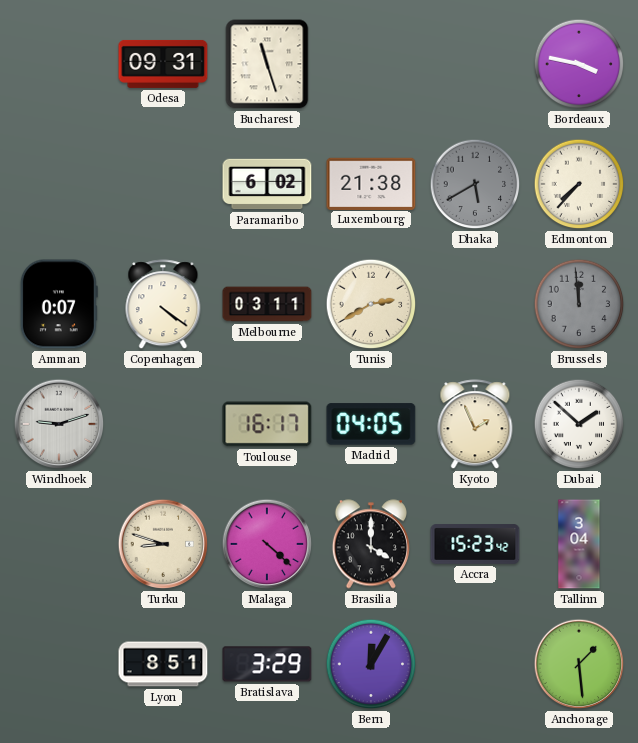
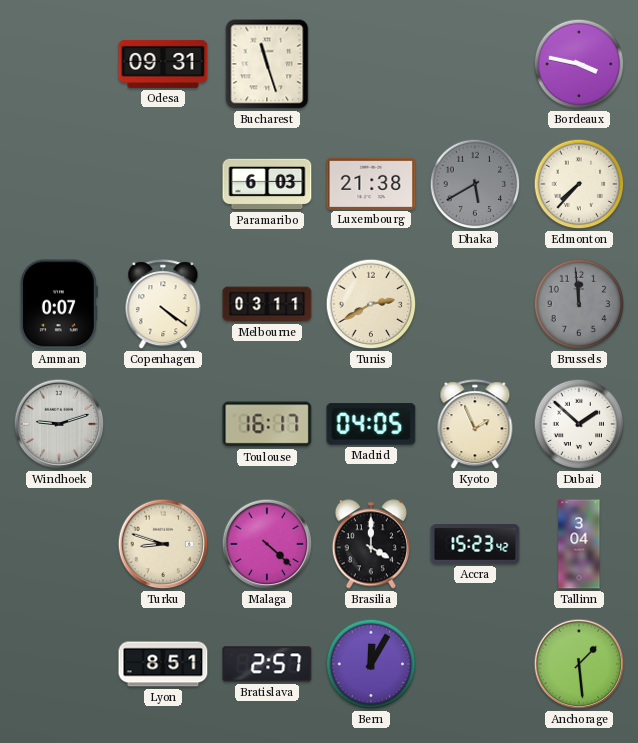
Paramaribo: 6:02 -> 6:03 (267, 184)
Bratislava: 3:29 -> 2:57 (267, 664)
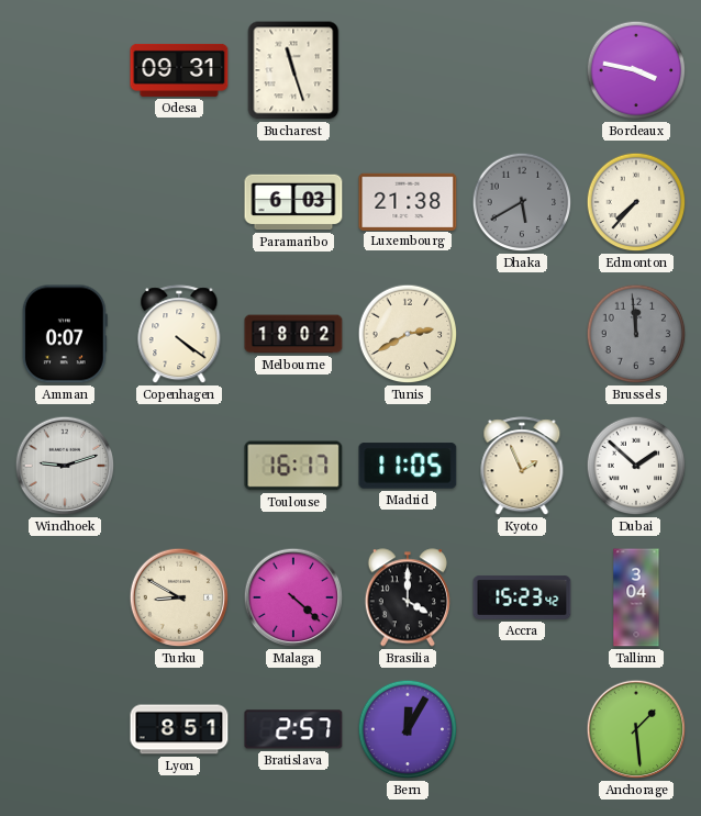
Melbourne: 03:11 -> 18:02 (293, 334)
Madrid: 04:05 -> 11:05 (408, 466)
Turku: 8:48 -> 8:50 (179, 597)
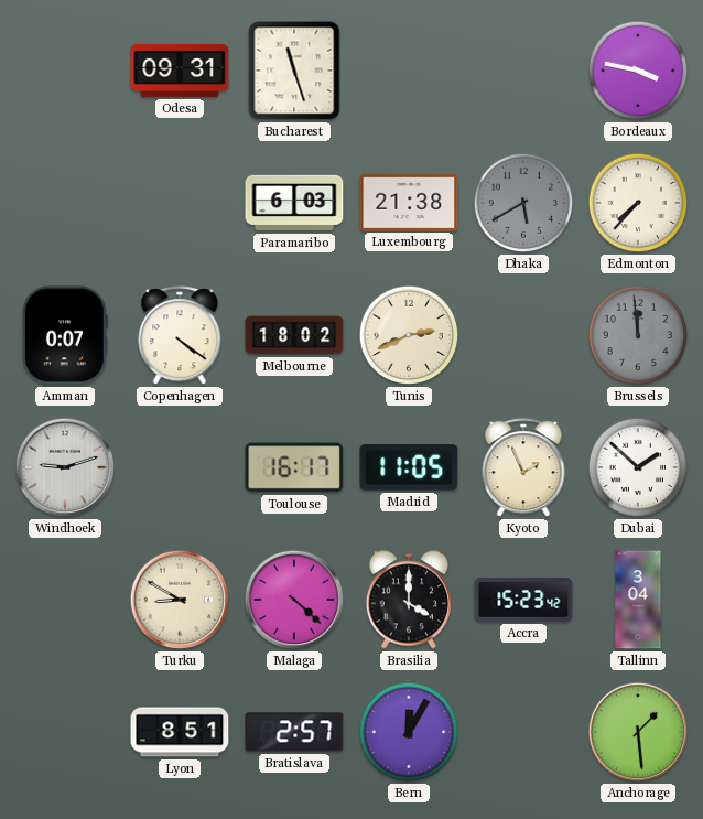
Tunis: 2:40 -> 2:41 (409, 335)
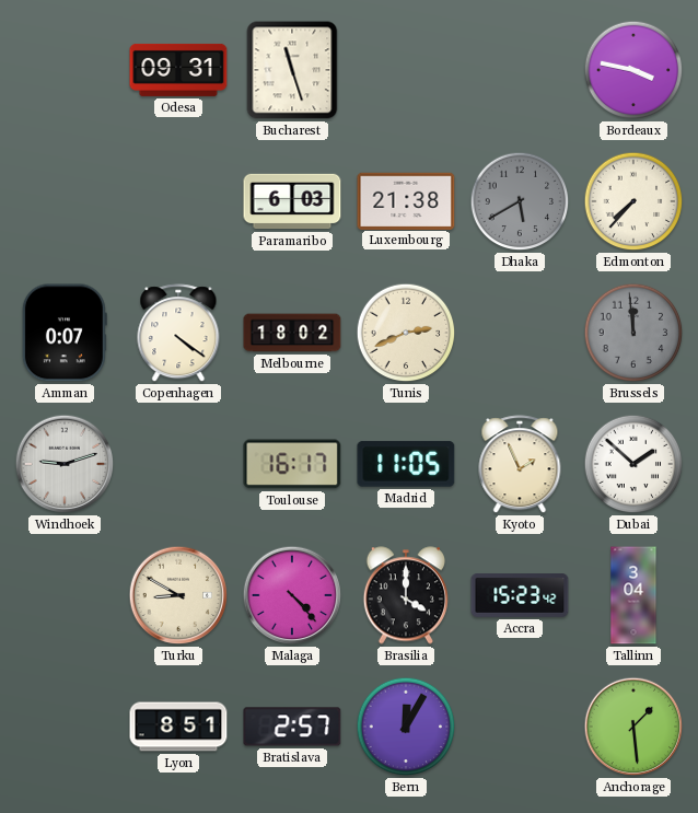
Malaga: 4:22 -> 4:23 (292, 595)
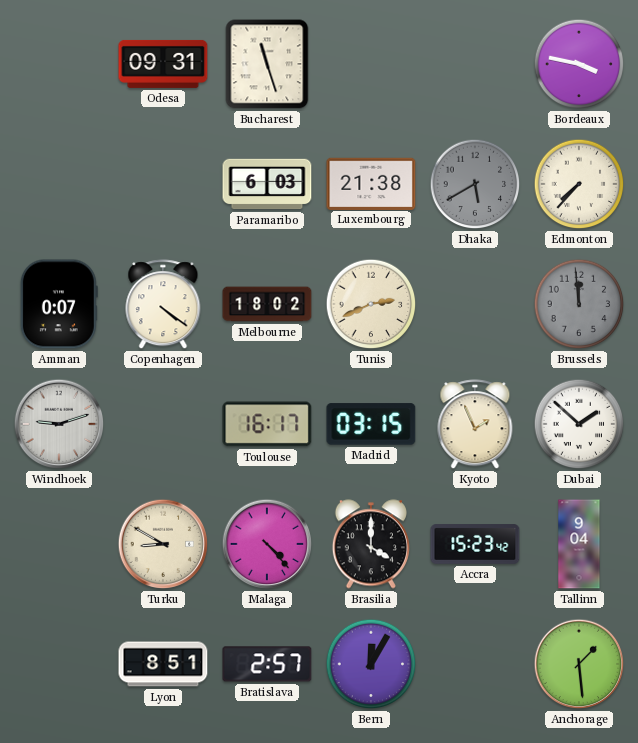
Madrid: 11:05 -> 03:15 (371, 424)
Tallinn: 3:04 -> 9:04 (579, 544)
